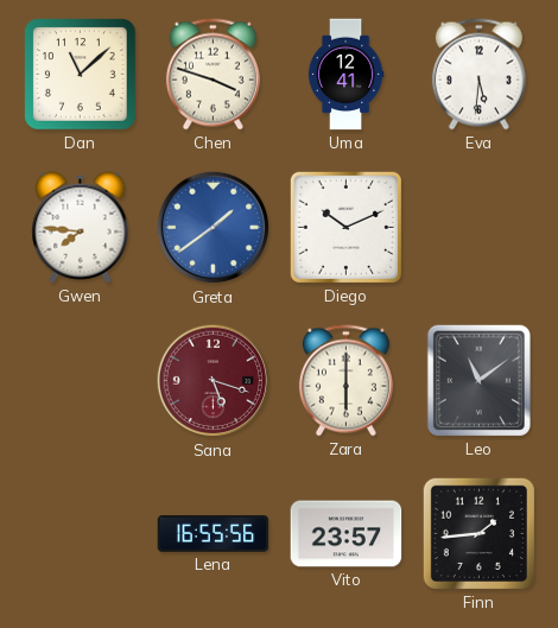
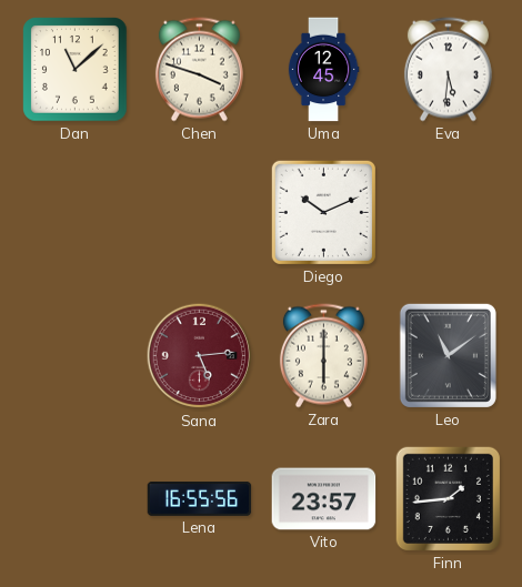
Uma: 12:41 -> 12:45 (323, 70)
Gwen: 7:46 -> none (81, 228)
Greta: 1:39 -> none (214, 228)
Sana: 5:18 -> 5:14 (200, 356)
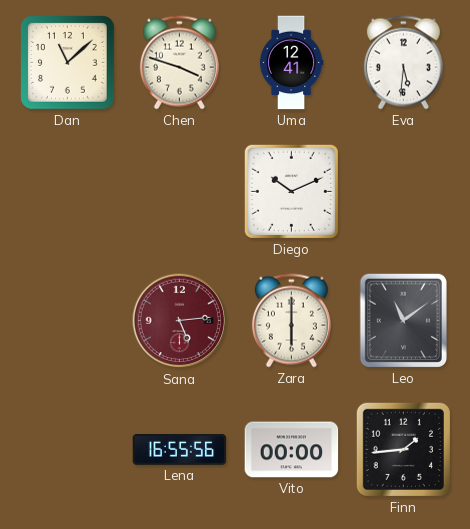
Uma: 12:45 -> 12:41 (291, 63)
Vito: 23:57 -> 00:00 (292, 450)
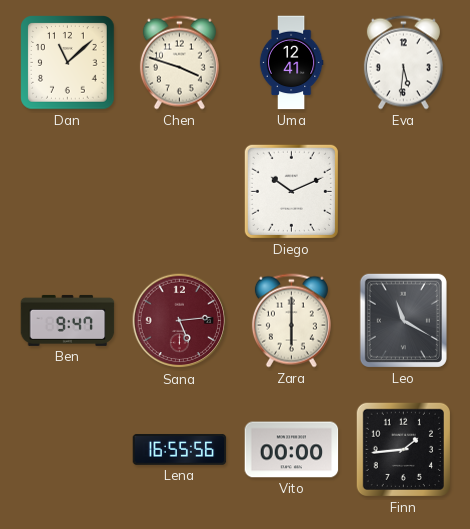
Ben: none -> 9:47 (68, 320)
Leo: 11:09 -> 11:20 (403, 320)
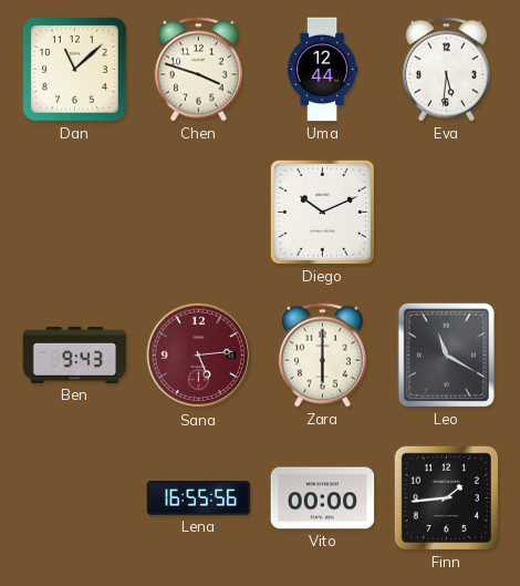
Uma: 12:41 -> 12:44 (322, 70)
Ben: 9:47 -> 9:43 (75, 354)
